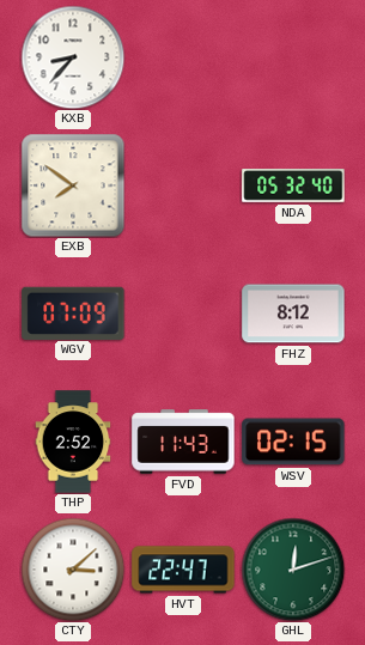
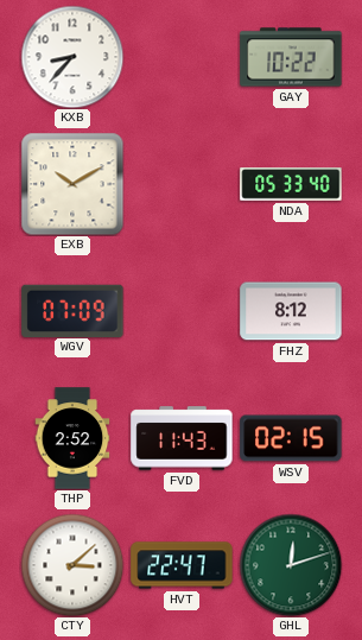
GAY: none -> 10:22 (291, 57)
EXB: 7:51 -> 10:10 (72, 184)
NDA: 05:32 -> 05:33 (291, 184)
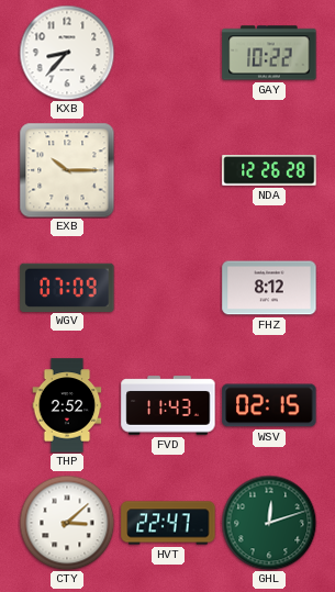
EXB: 10:10 -> 10:15 (67, 170)
NDA: 05:33 -> 12:26 (269, 170)
